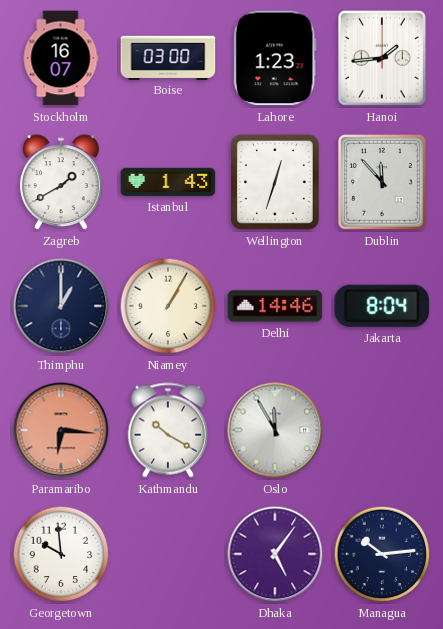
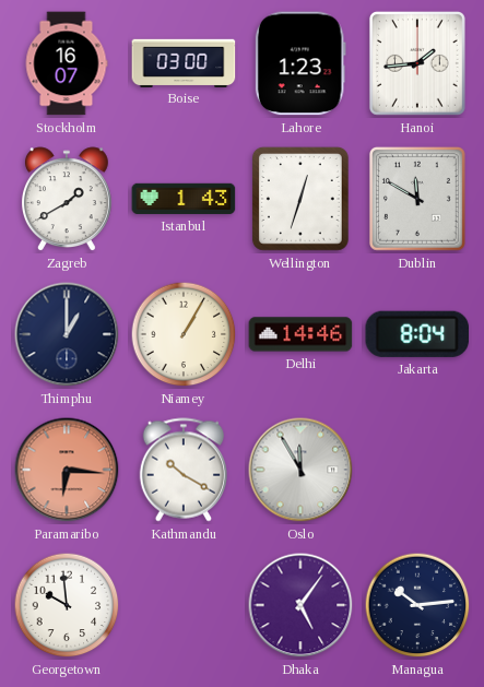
Dublin: 11:53 -> 11:50 (417, 199)
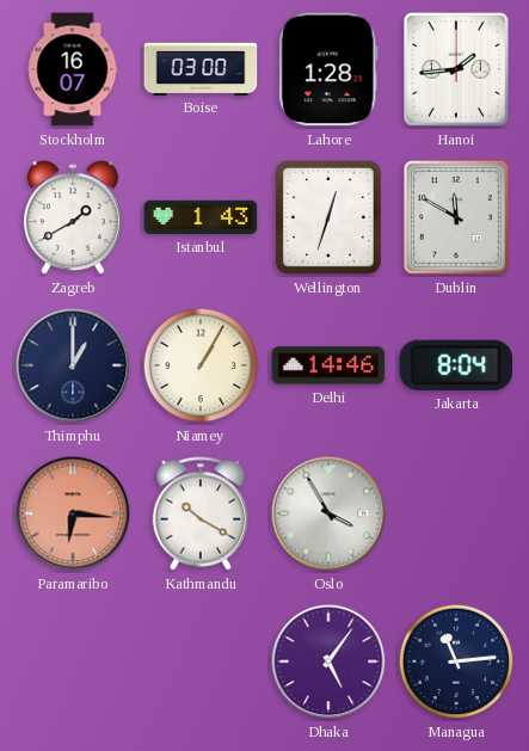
Lahore: 1:23 -> 1:28 (328, 69)
Oslo: 11:55 -> 3:55 (328, 513)
Georgetown: 9:59 -> none (67, 605)
Managua: 10:14 -> 11:14 (456, 661)
